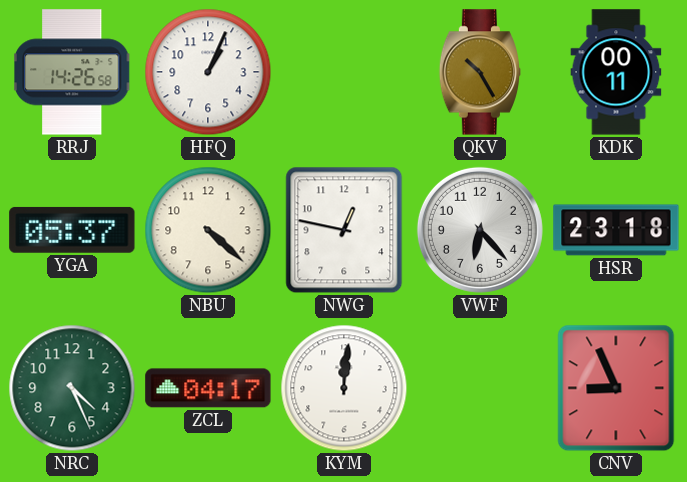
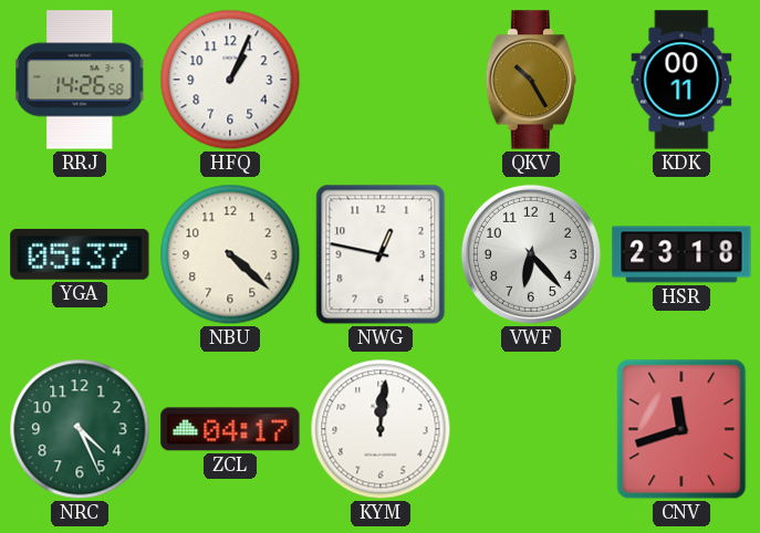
CNV: 8:56 -> 11:42 (681, 429)
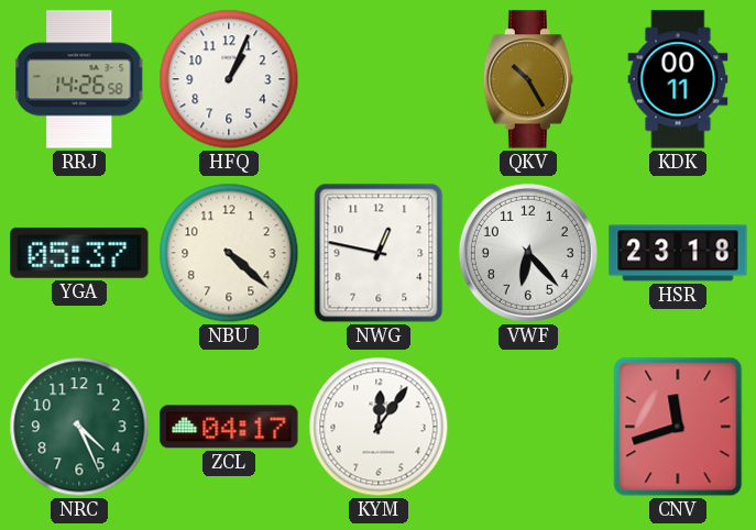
KYM: 12:01 -> 12:06 (379, 427)
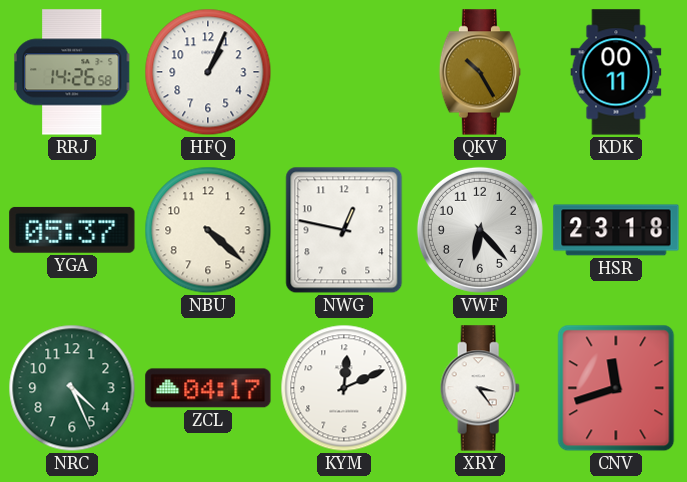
KYM: 12:06 -> 12:11 (344, 388)
XRY: none -> 3:24 (480, 388)
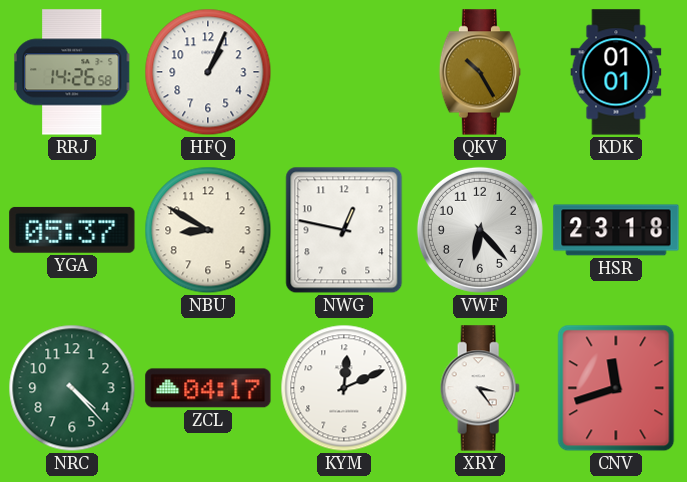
KDK: 00:11 -> 01:01 (616, 72)
NBU: 4:22 -> 8:50 (208, 230)
NRC: 4:26 -> 4:23 (72, 388)
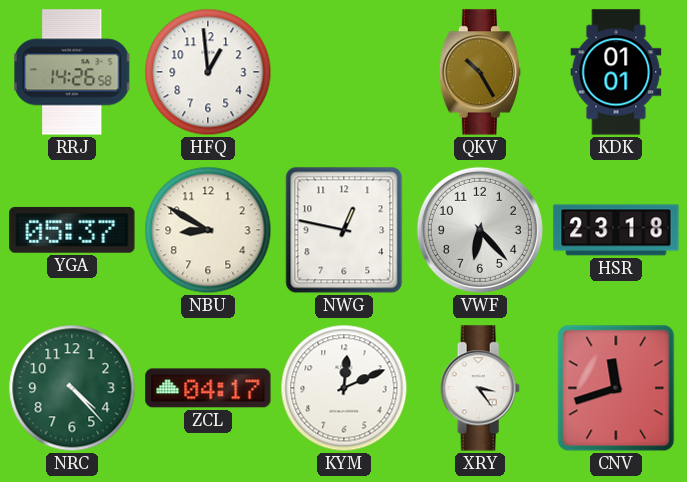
HFQ: 1:04 -> 12:59 (208, 72)
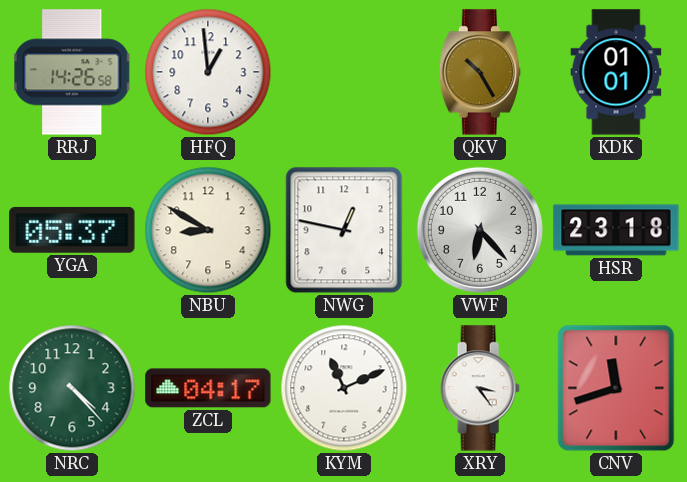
KYM: 12:11 -> 11:11 (344, 388)
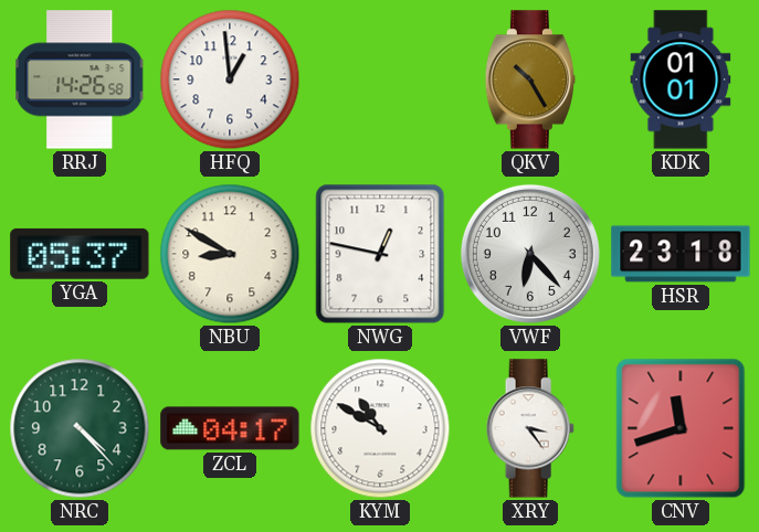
KYM: 11:11 -> 10:50 (380, 428)
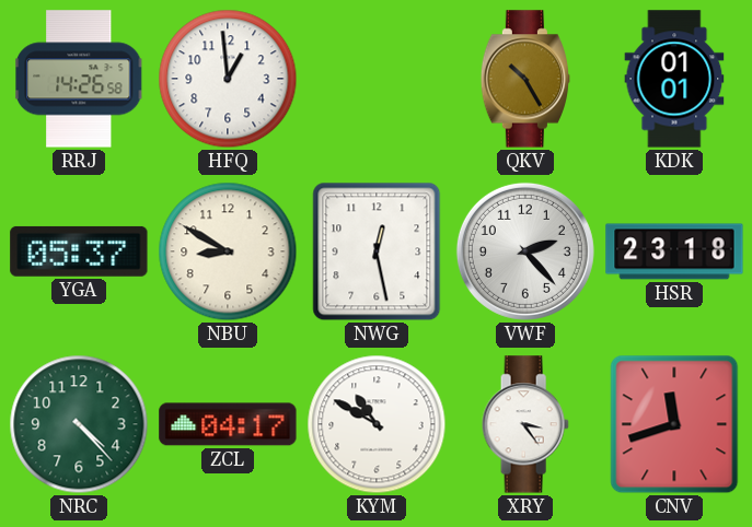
NWG: 12:47 -> 12:28 (377, 251)
VWF: 6:23 -> 2:23 (525, 251)
